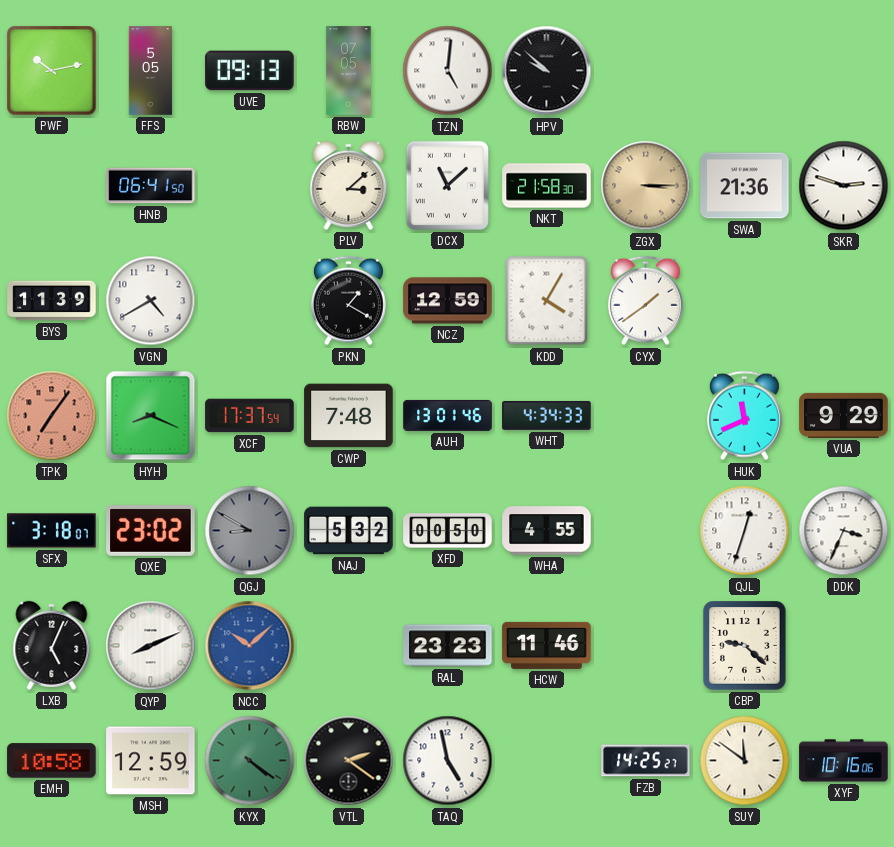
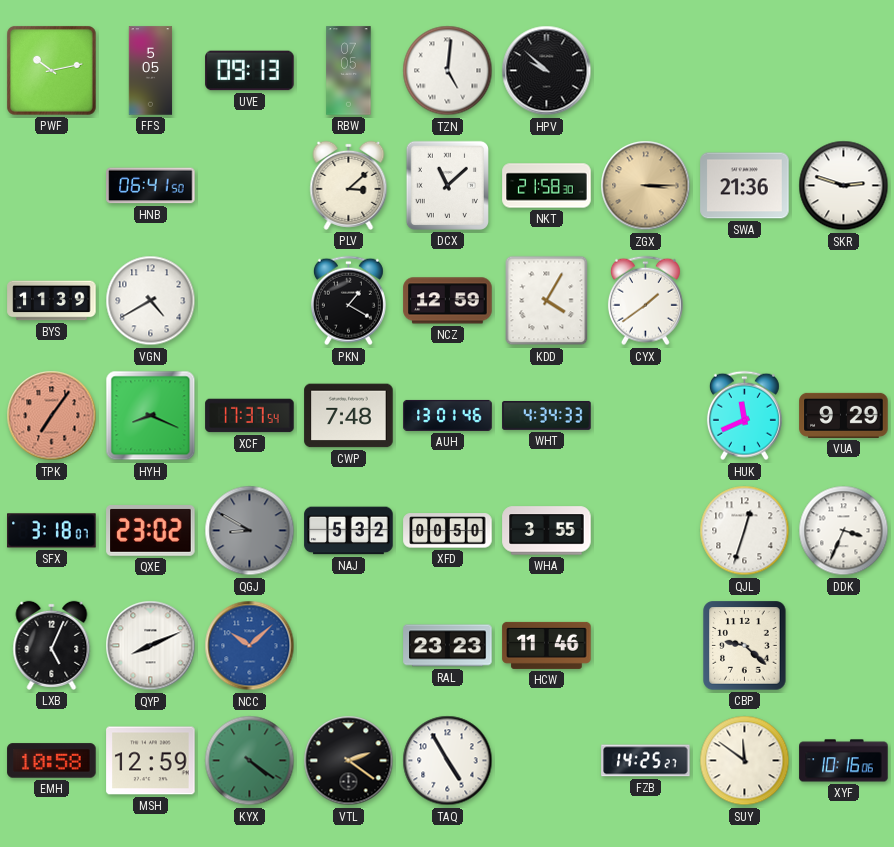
WHA: 4:55 -> 3:55 (547, 531)
TAQ: 4:58 -> 4:55 (448, 761)
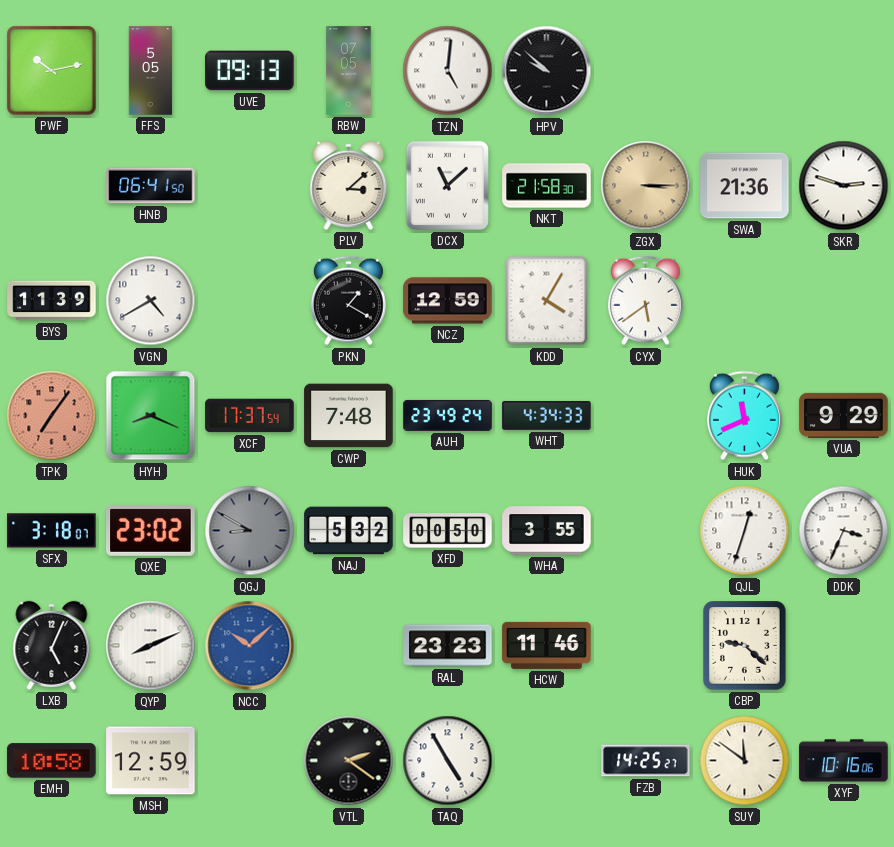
CYX: 1:39 -> 5:39 (645, 301)
AUH: 13:01 -> 23:49 (448, 415)
KYX: 4:21 -> none (250, 761)
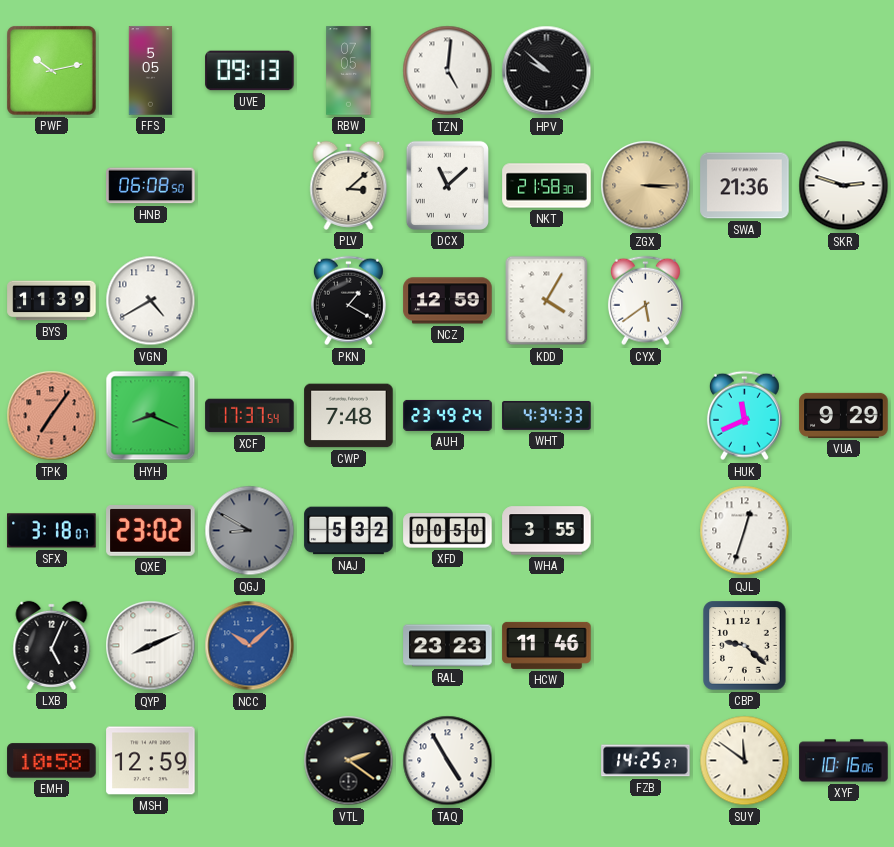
HNB: 06:41 -> 06:08 (151, 186)
DDK: 3:34 -> none (844, 531)
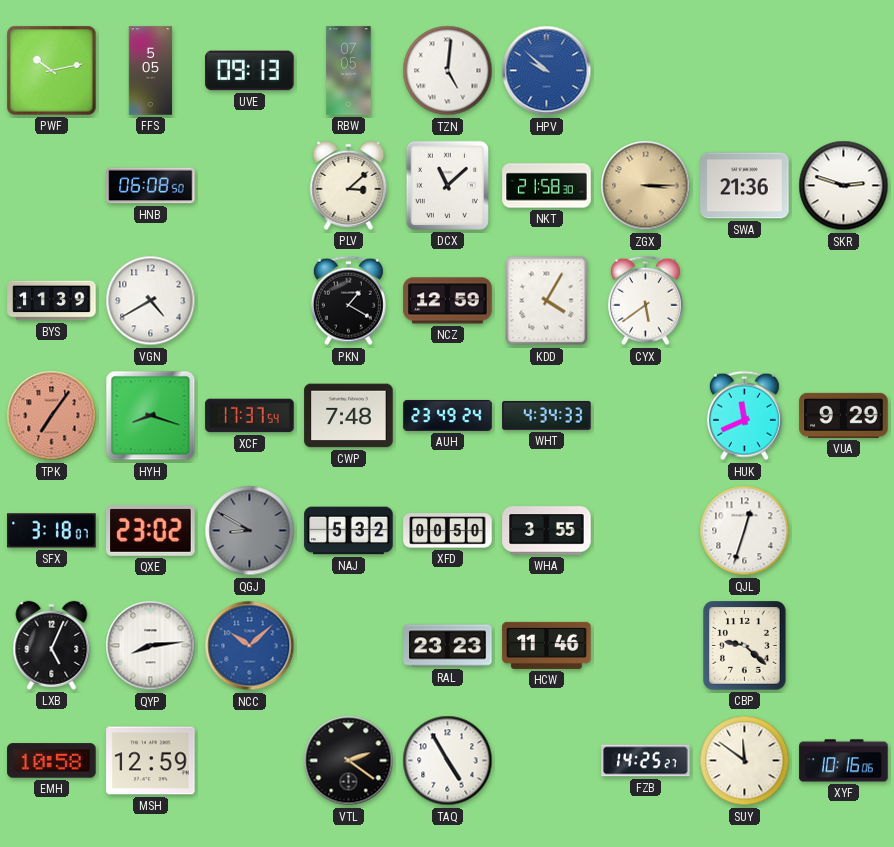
HPV dial: black -> blue (547, 71)
HYH: 8:19 -> 8:18 (151, 416)
QYP: 8:11 -> 8:14 (151, 646)
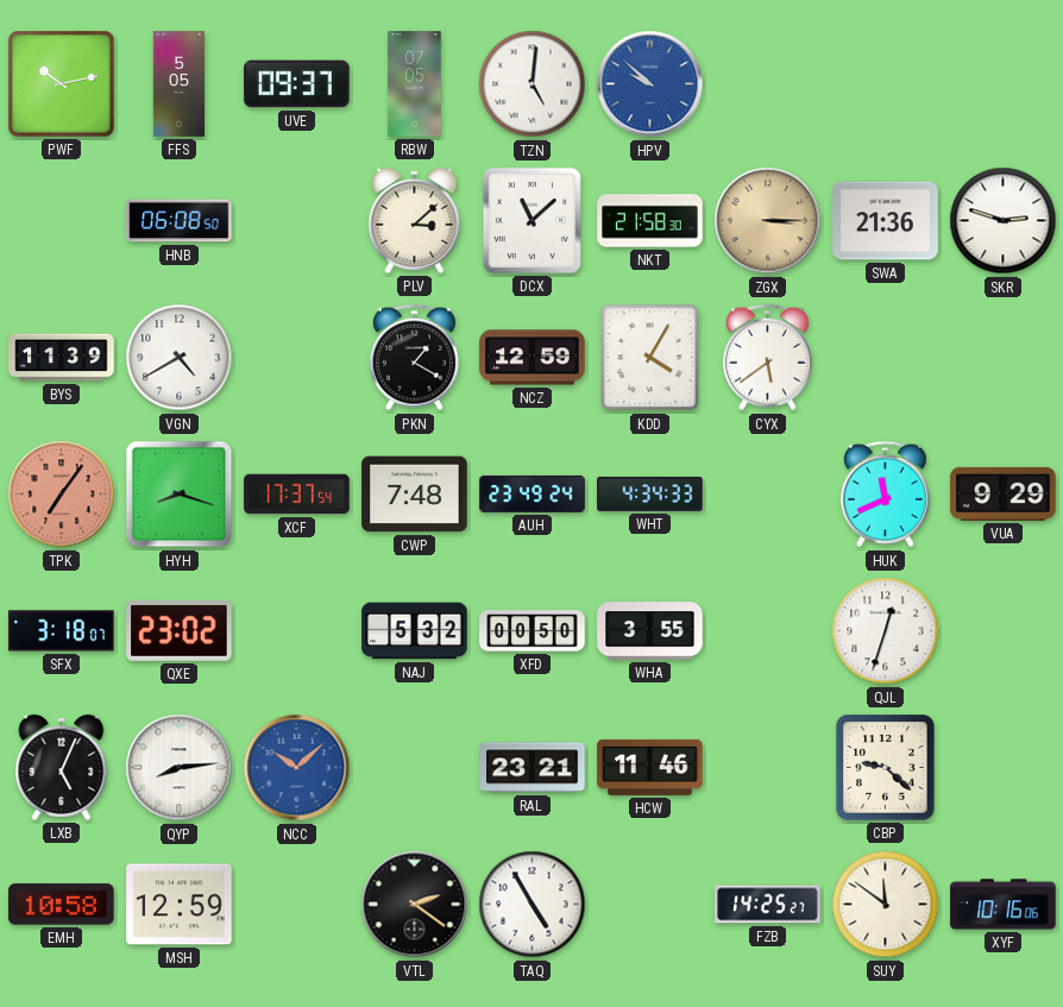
UVE: 09:13 -> 09:37 (297, 84)
QGJ: 8:50 -> none (250, 531)
RAL: 23:23 -> 23:21 (533, 768)
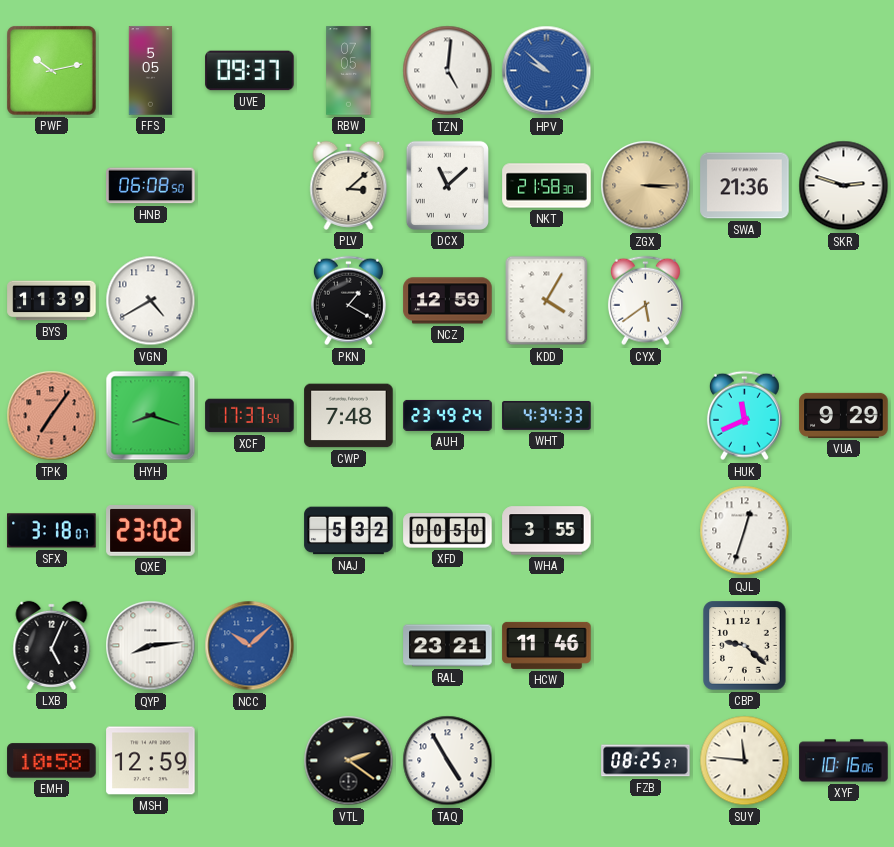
FZB: 14:25 -> 08:25 (646, 761)
SUY: 11:51 -> 11:46 (745, 761)
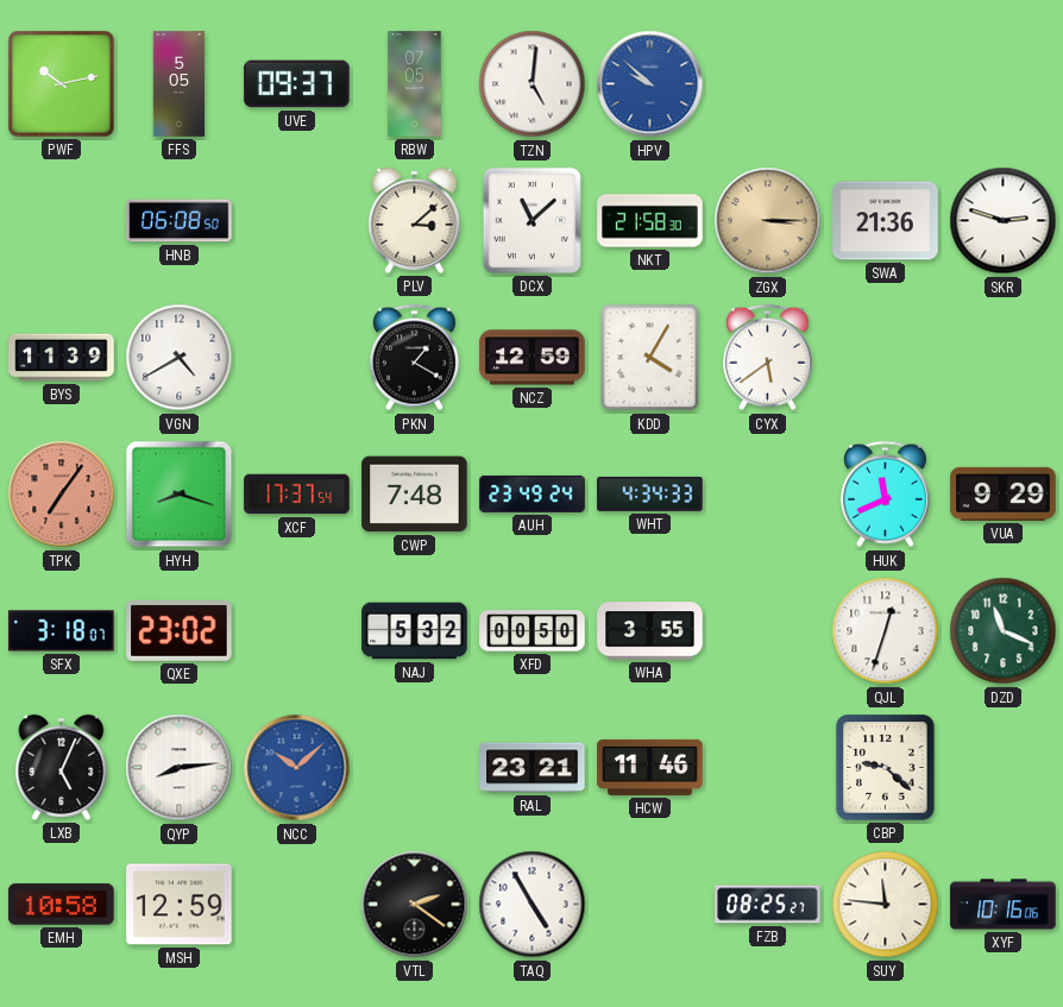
DZD: none -> 11:19 (1004, 631)
